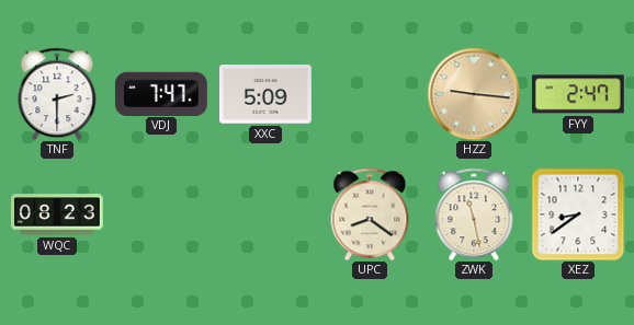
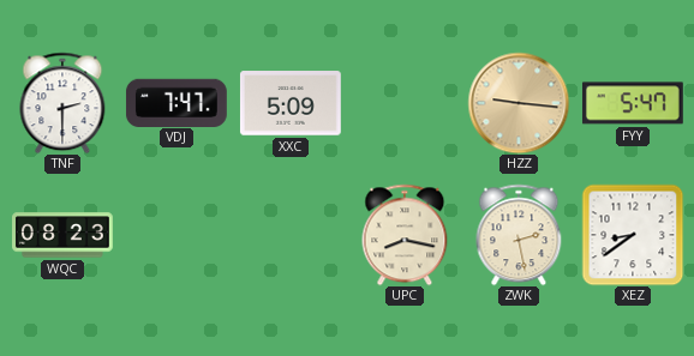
FYY: 2:47 -> 5:47 (633, 103)
UPC: 8:21 -> 8:17 (405, 235)
ZWK: 11:28 -> 2:28 (519, 235)
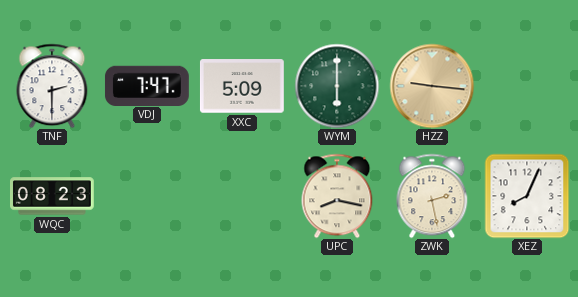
WYM: none -> 6:00 (337, 86)
FYY: 5:47 -> none (633, 103)
XEZ: 8:39 -> 8:04 (527, 196)
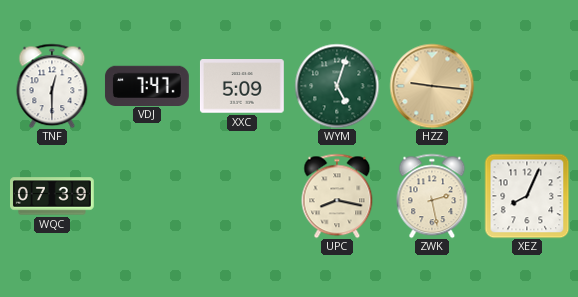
TNF: 2:30 -> 12:30 (52, 86)
WYM: 6:00 -> 5:03 (337, 86)
WQC: 08:23 -> 07:39 (53, 196)
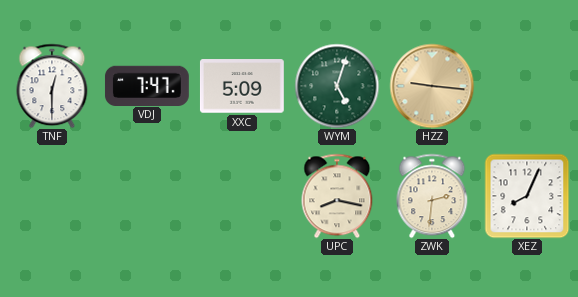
WQC: 07:39 -> none (53, 196)
ZWK: 2:28 -> 2:31 (432, 196)
